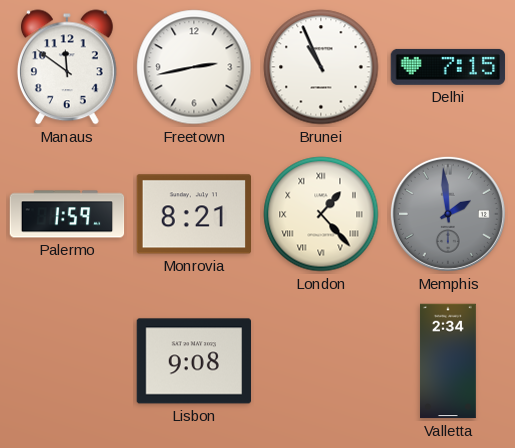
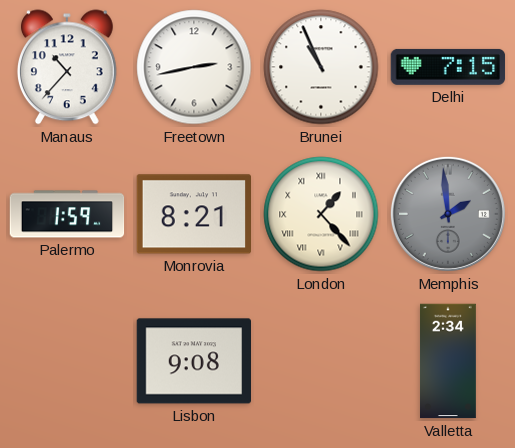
Manaus: 11:51 -> 10:37 (67, 67)
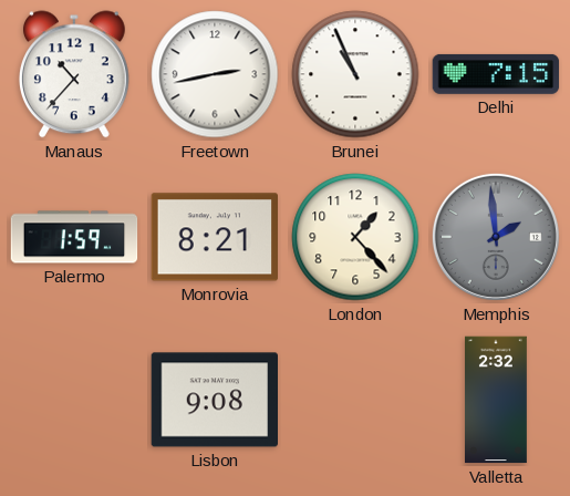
London numerals: Roman -> Arabic (355, 237)
Valletta: 2:34 -> 2:32 (497, 400)
